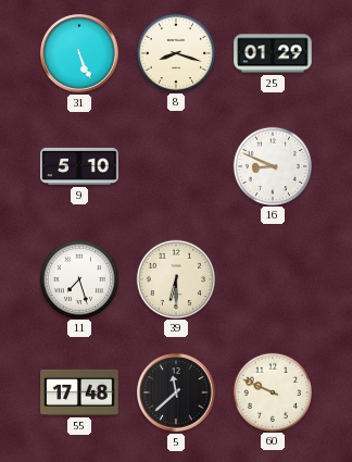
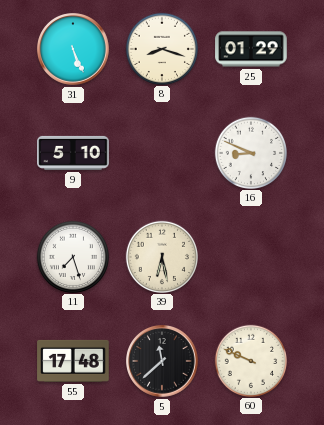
39: 6:30 -> 6:28 (161, 256)
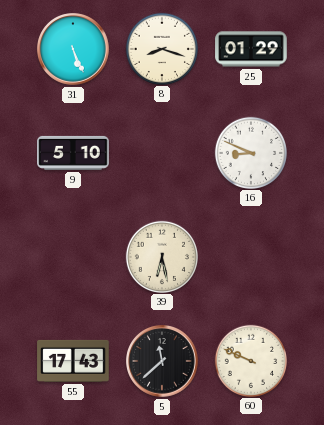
11: 7:27 -> none (72, 256)
55: 17:48 -> 17:43 (73, 361)
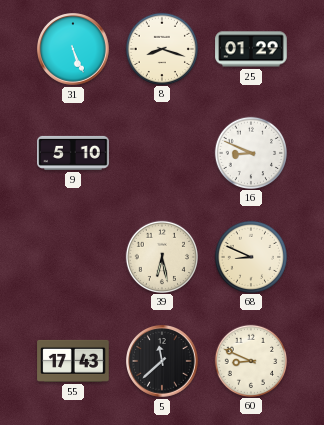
68: none -> 8:49 (250, 256)
60: 9:49 -> 8:49 (250, 360)
